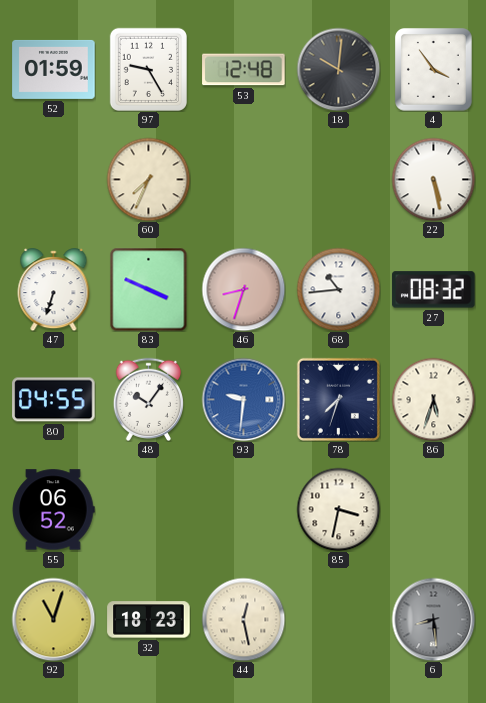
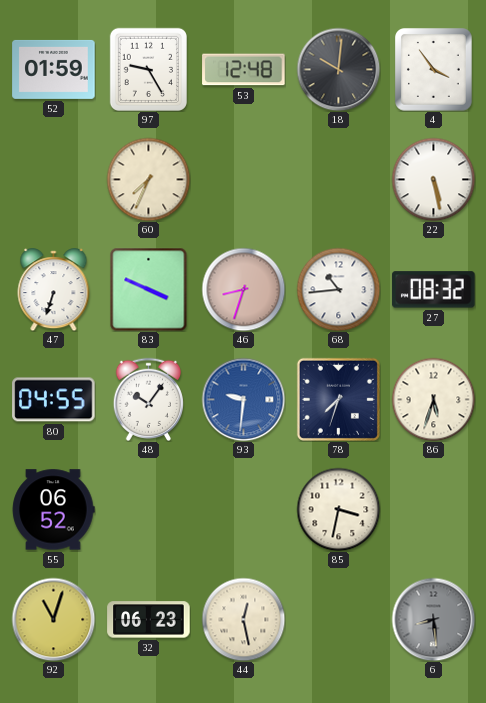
32: 18:23 -> 06:23 (149, 620)
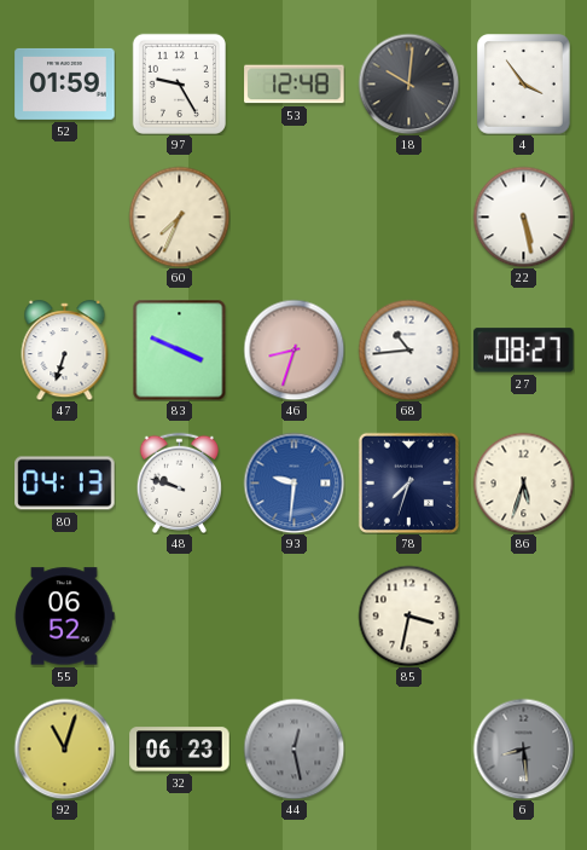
27: 08:32 -> 08:27 (524, 351)
80: 04:55 -> 04:13 (65, 484)
48: 10:06 -> 9:48 (179, 482)
44 dial: cream -> grey (293, 748)
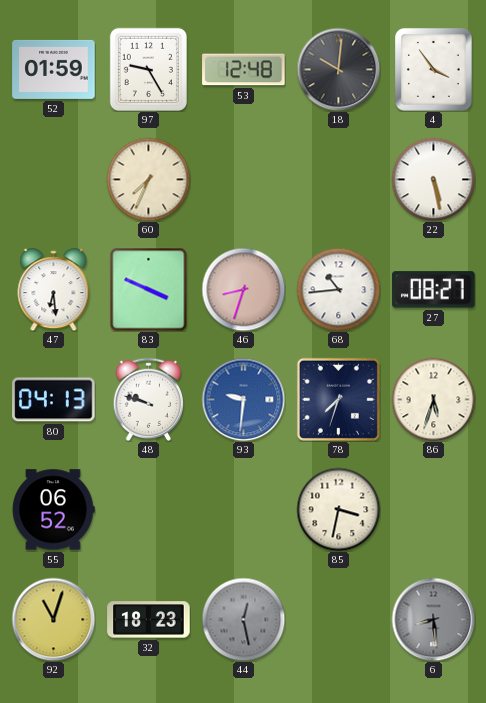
47: 6:33 -> 6:29 (54, 290)
32: 06:23 -> 18:23 (149, 620)
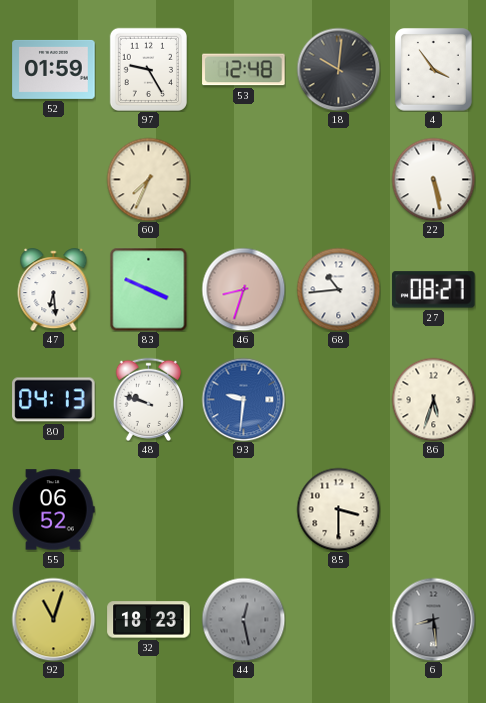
78: 7:33 -> none (338, 399)
85: 3:32 -> 3:30 (338, 509)
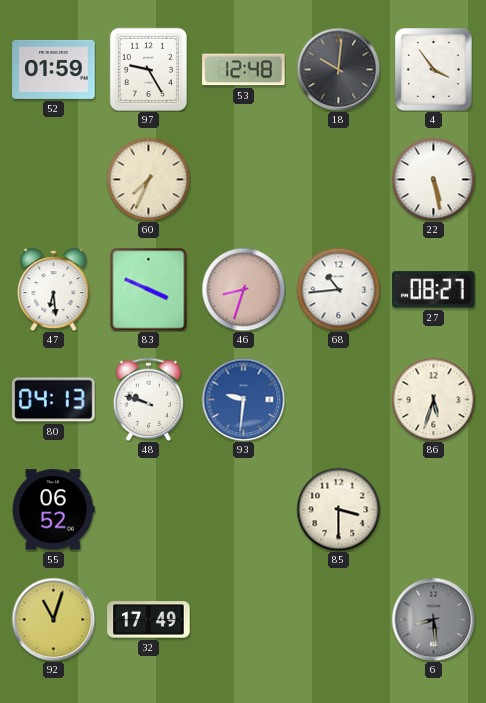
32: 18:23 -> 17:49 (149, 620)
44: 12:28 -> none (243, 619)
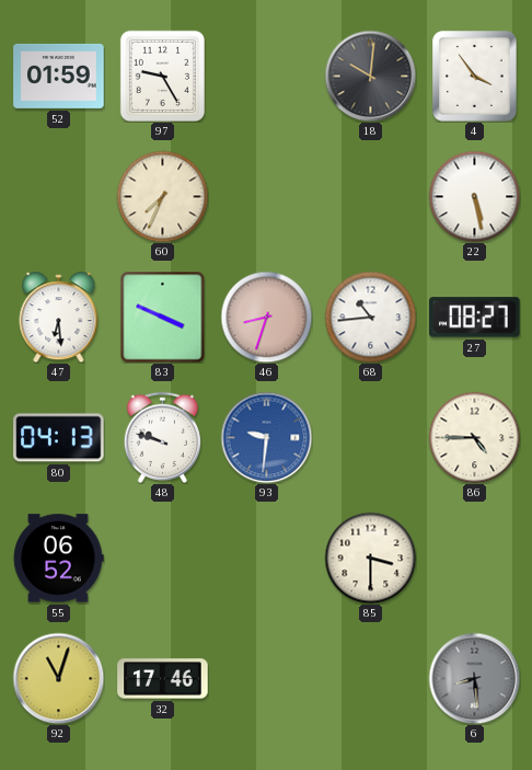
53: 12:48 -> none (244, 70)
86: 5:33 -> 4:45 (474, 437)
32: 17:49 -> 17:46 (163, 679)
